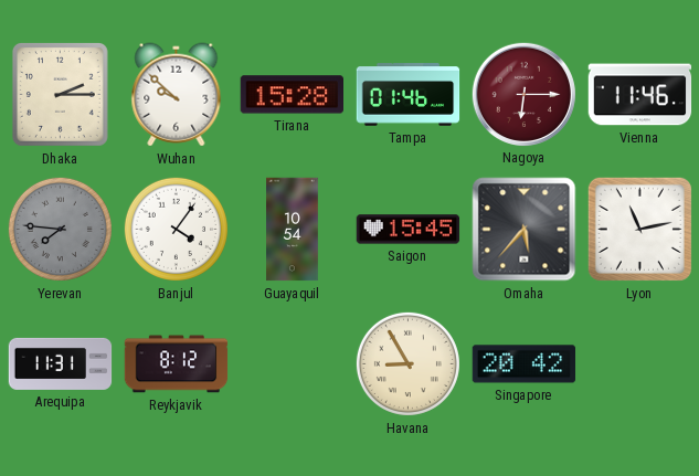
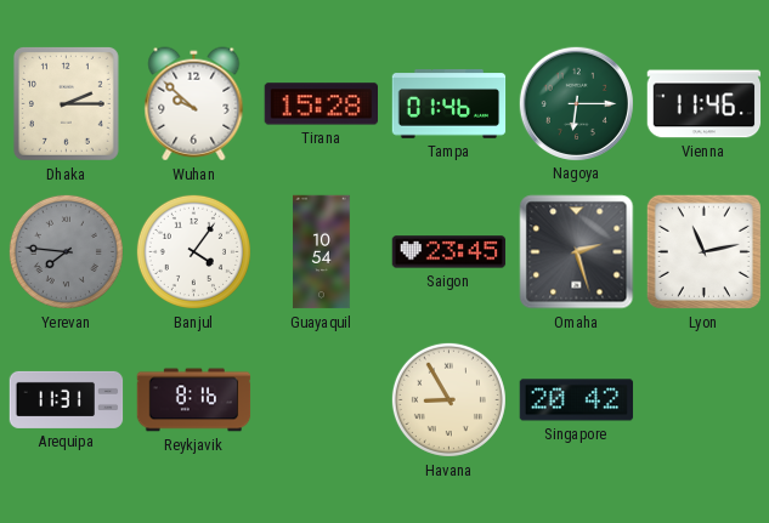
Nagoya dial: burgundy -> green (576, 103)
Saigon: 15:45 -> 23:45 (449, 252)
Omaha: 5:37 -> 2:27 (577, 252)
Reykjavik: 8:12 -> 8:16 (194, 400)
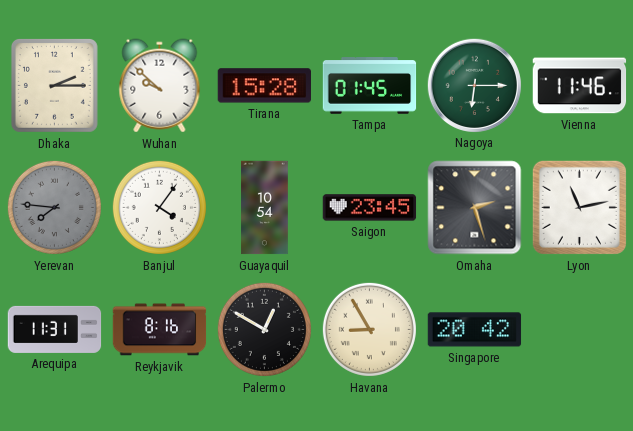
Tampa: 01:46 -> 01:45 (370, 86)
Palermo: none -> 12:50 (264, 329)
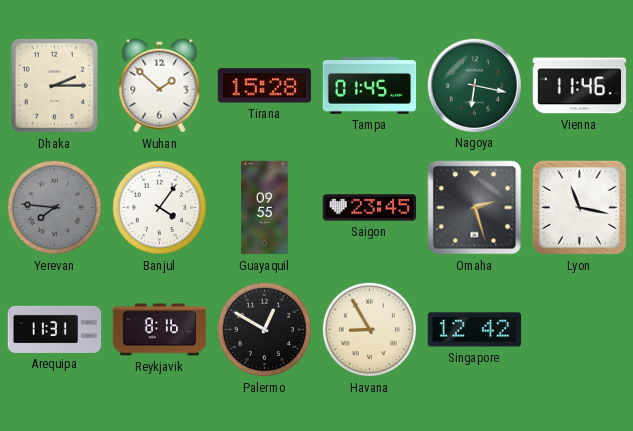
Wuhan: 9:52 -> 1:52 (160, 86)
Nagoya: 6:15 -> 6:17 (474, 85)
Guayaquil: 10:54 -> 09:55 (265, 208)
Lyon: 11:13 -> 11:17 (579, 207)
Singapore: 20:42 -> 12:42 (475, 330)
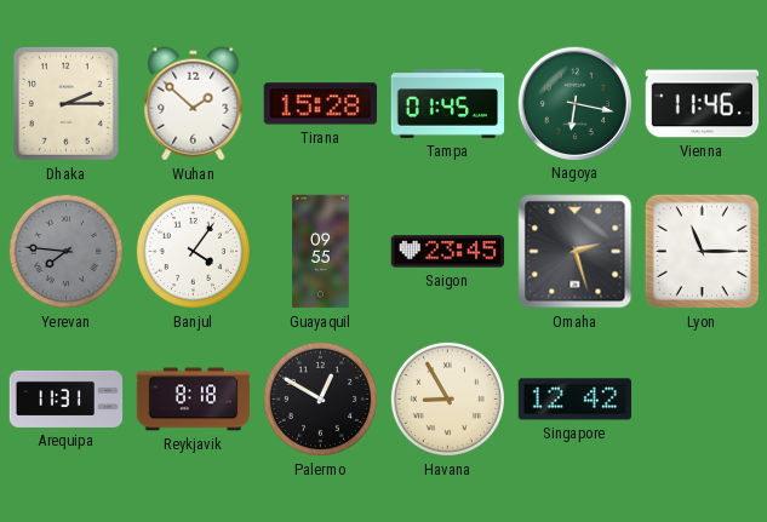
Lyon: 11:17 -> 11:15 (702, 251)
Reykjavik: 8:16 -> 8:18 (194, 400)
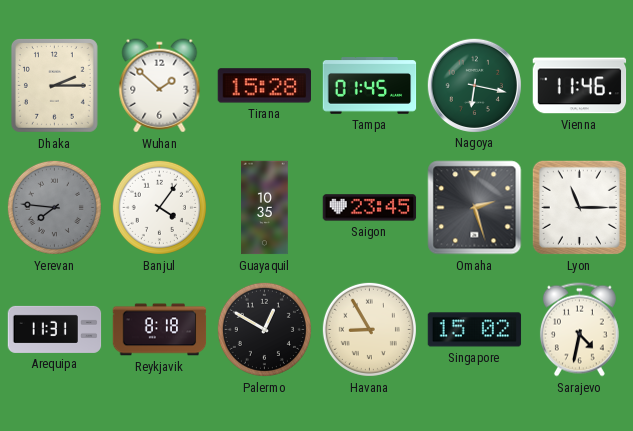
Guayaquil: 09:55 -> 10:35 (265, 208)
Singapore: 12:42 -> 15:02 (475, 330)
Sarajevo: none -> 4:32 (579, 330)
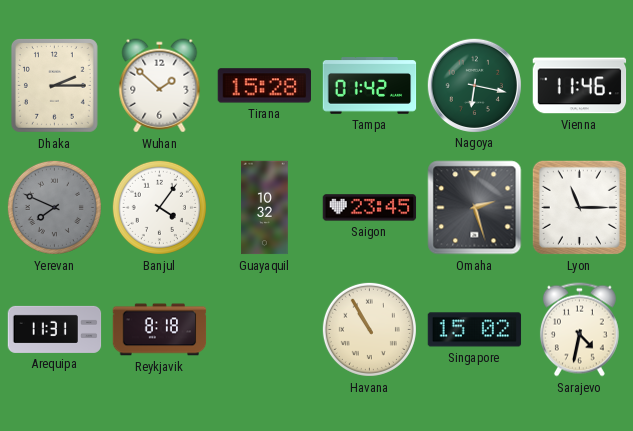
Tampa: 01:45 -> 01:42 (370, 86)
Yerevan: 7:46 -> 7:49 (54, 207)
Guayaquil: 10:35 -> 10:32 (265, 208)
Palermo: 12:50 -> none (264, 329)
Havana: 8:55 -> 10:55 (369, 329)
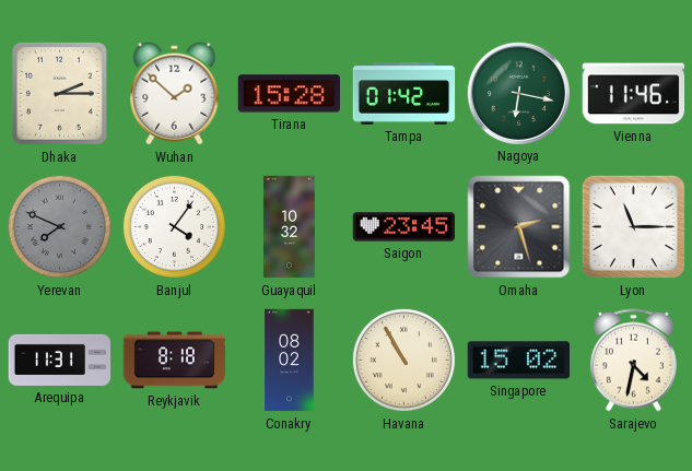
Conakry: none -> 08:02 (290, 361)
